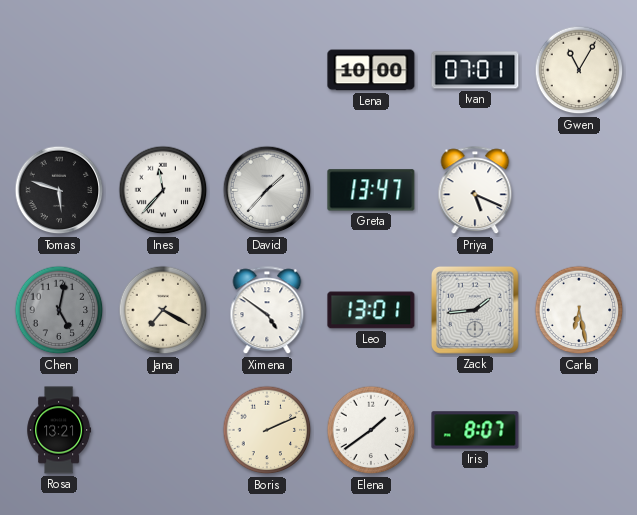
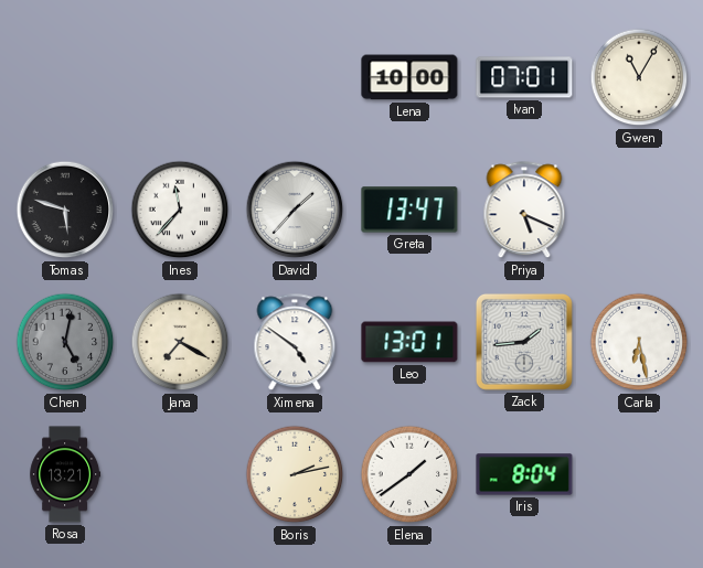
Boris: 2:11 -> 2:13 (295, 474)
Iris: 8:07 -> 8:04 (524, 474)
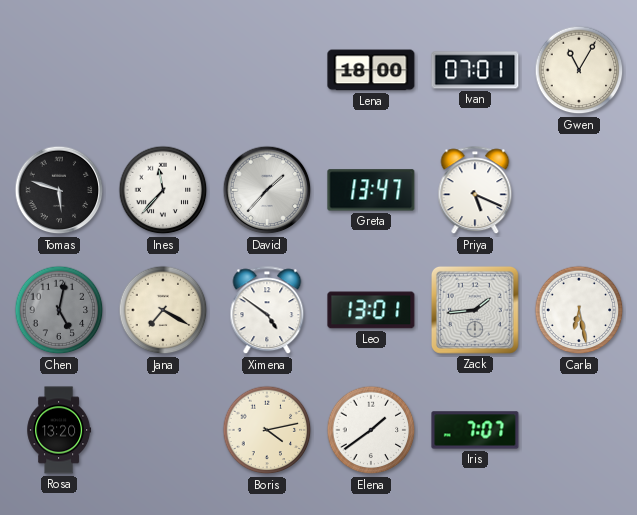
Lena: 10:00 -> 18:00 (371, 70)
Rosa: 13:21 -> 13:20 (59, 430)
Boris: 2:13 -> 4:13 (267, 430)
Iris: 8:04 -> 7:07 (475, 430)
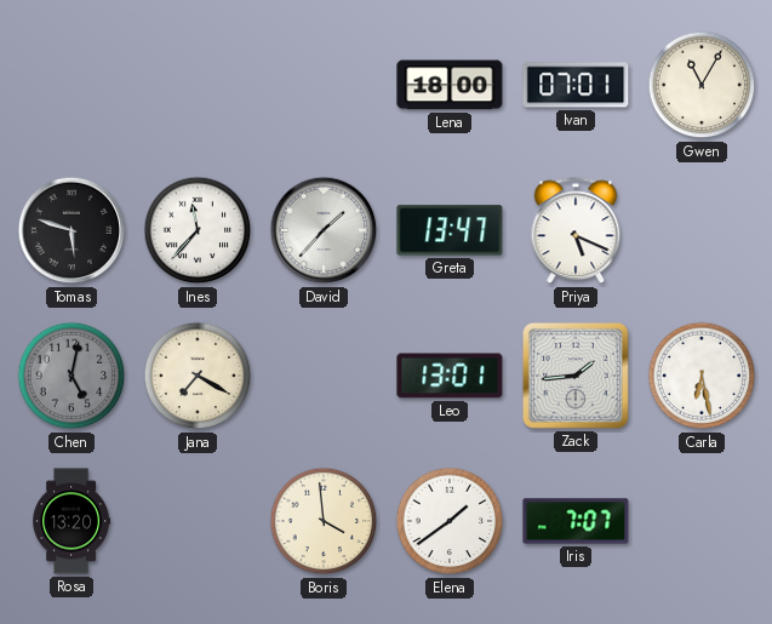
Ximena: 4:51 -> none (267, 311)
Boris: 4:13 -> 3:59 (324, 521)
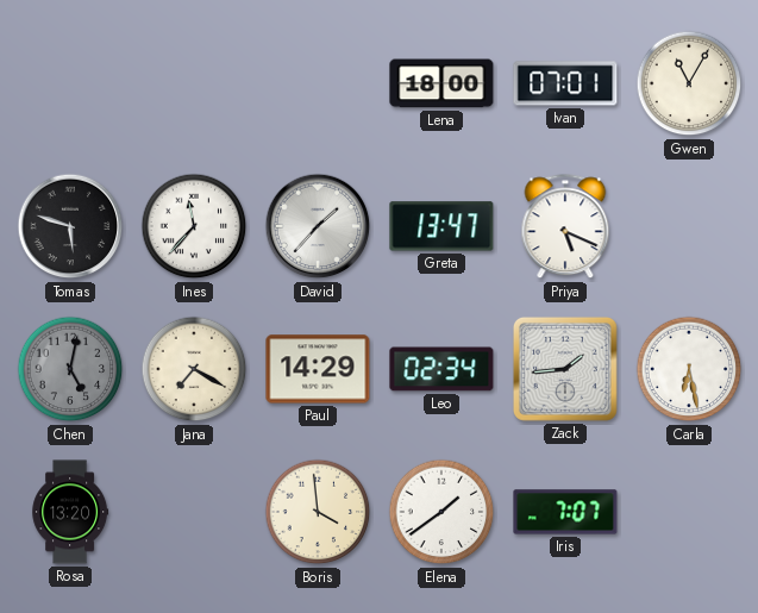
Paul: none -> 14:29 (318, 369)
Leo: 13:01 -> 02:34 (441, 369)
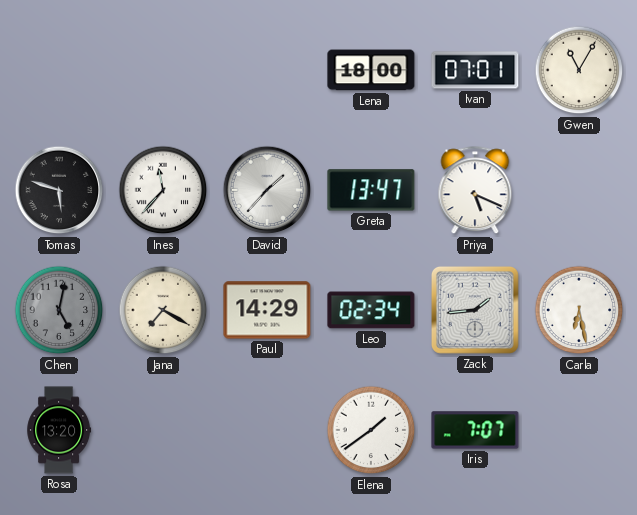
Boris: 3:59 -> none (318, 512)
